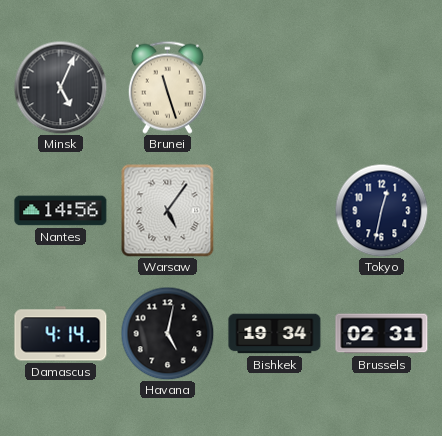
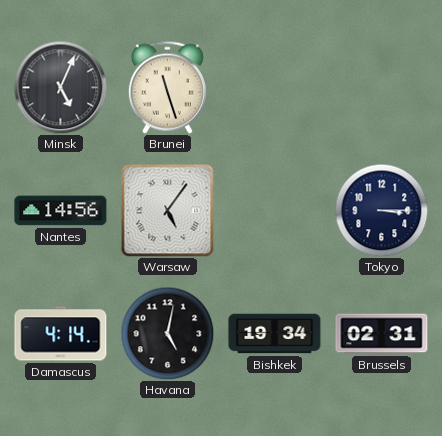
Tokyo: 12:32 -> 3:15 (381, 210)
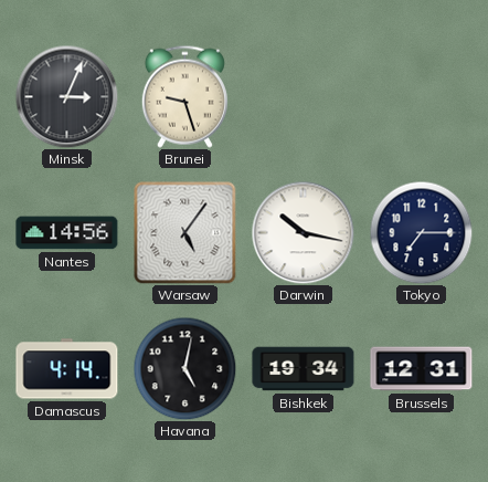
Minsk: 5:04 -> 3:04 (66, 96)
Brunei: 11:27 -> 9:27 (184, 96)
Darwin: none -> 10:17 (303, 232)
Tokyo: 3:15 -> 7:15 (421, 232)
Brussels: 02:31 -> 12:31 (422, 369)
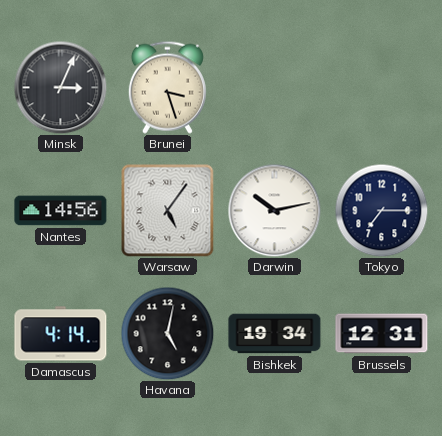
Brunei: 9:27 -> 3:27 (167, 87)
Darwin: 10:17 -> 10:13 (274, 210)
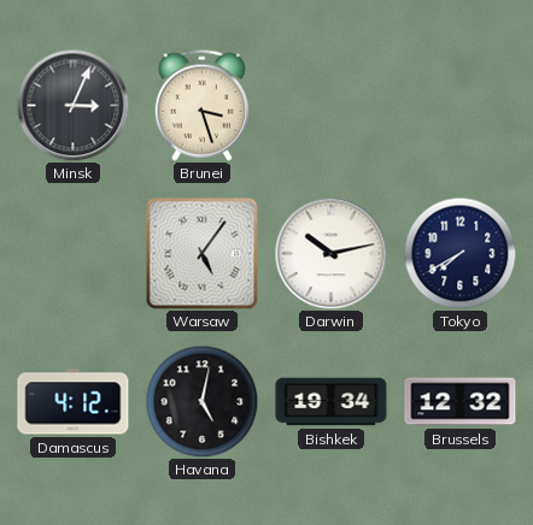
Nantes: 14:56 -> none (61, 211)
Tokyo: 7:15 -> 7:40 (459, 253)
Damascus: 4:14 -> 4:12 (74, 402)
Brussels: 12:31 -> 12:32 (461, 402)
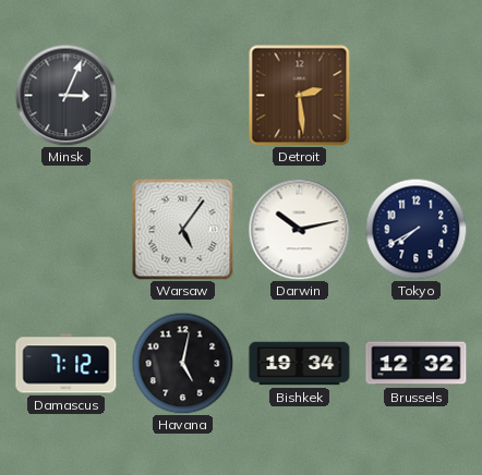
Brunei: 3:27 -> none (201, 105)
Detroit: none -> 2:29 (299, 95)
Damascus: 4:12 -> 7:12 (67, 364)
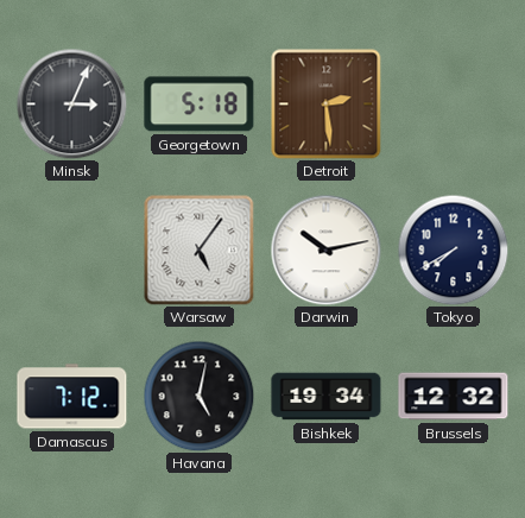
Georgetown: none -> 5:18 (200, 105)
